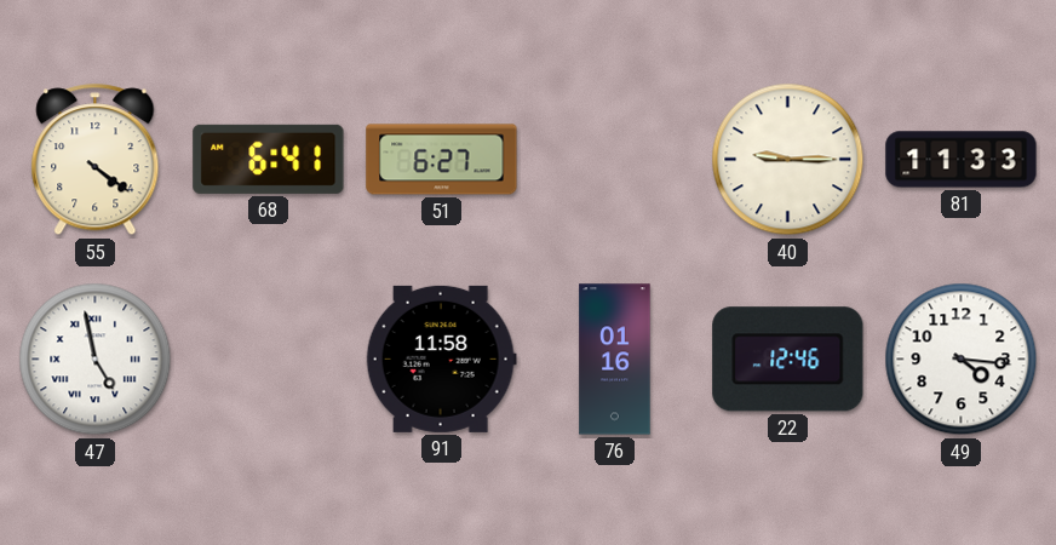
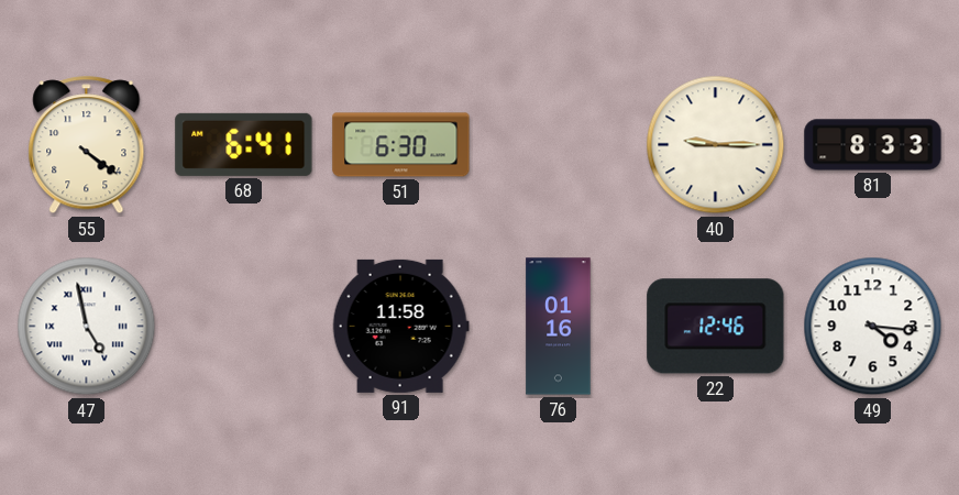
51: 6:27 -> 6:30 (401, 145)
81: 11:33 -> 8:33 (873, 145)
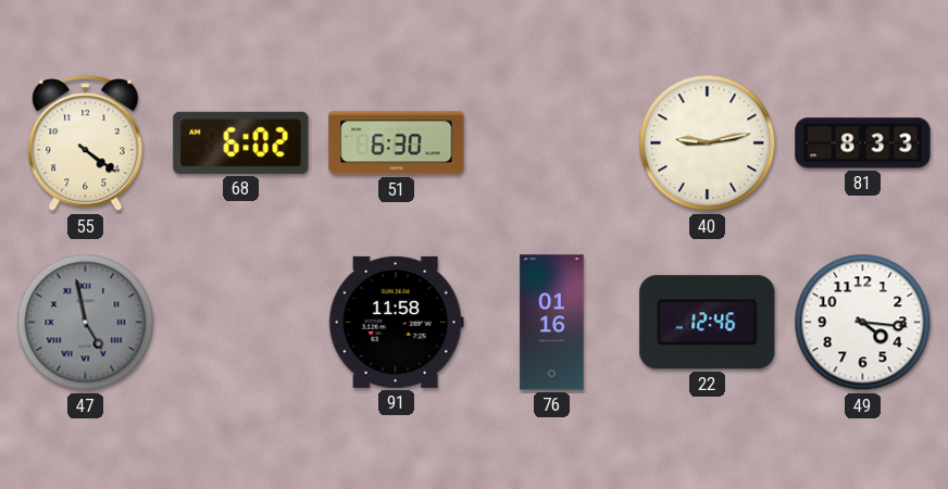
68: 6:41 -> 6:02 (241, 142)
40: 9:15 -> 9:13 (708, 143)
47 dial: white -> grey (86, 323)
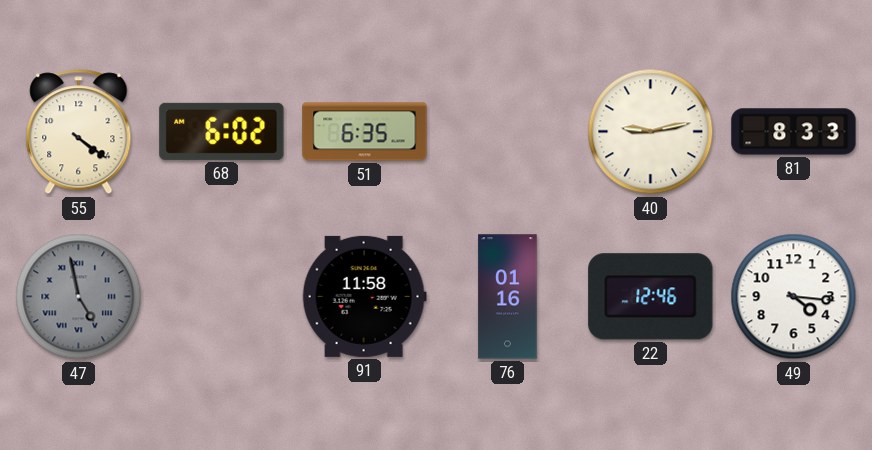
51: 6:30 -> 6:35 (365, 132)
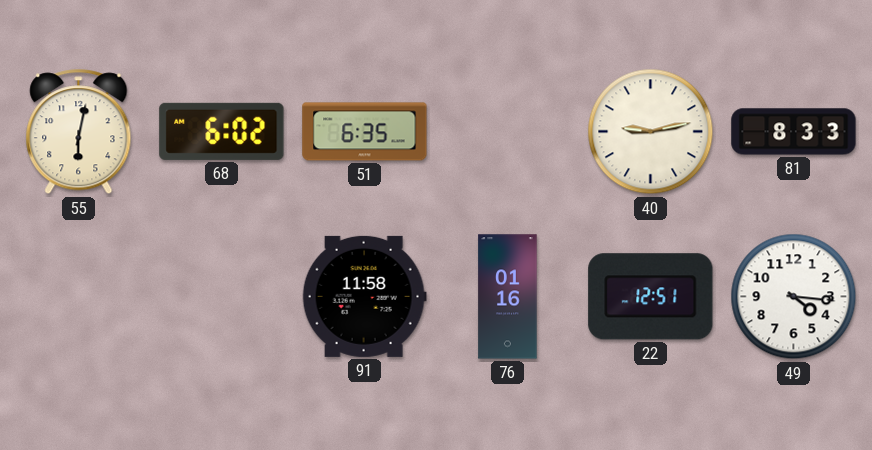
55: 4:21 -> 6:02 (79, 132)
47: 4:58 -> none (79, 297)
22: 12:46 -> 12:51 (651, 297)
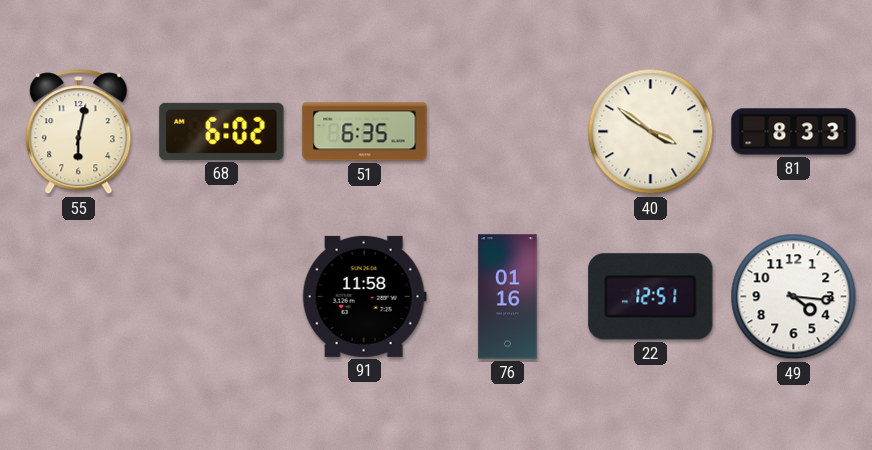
40: 9:13 -> 3:51 (651, 132)
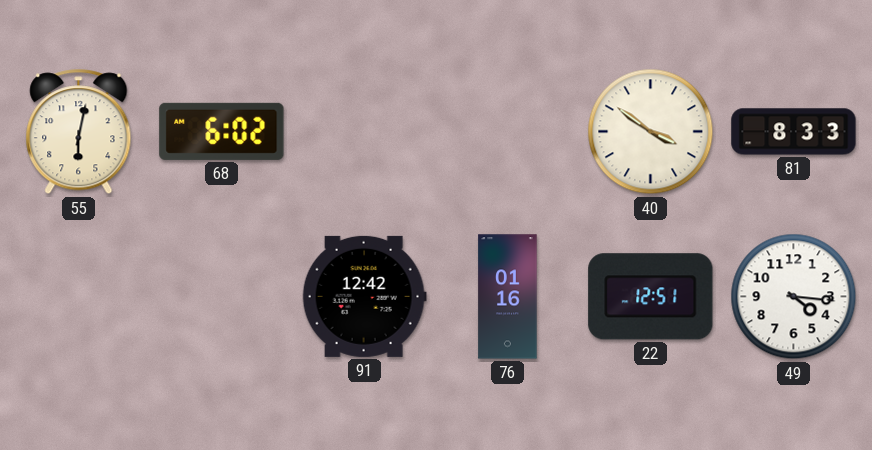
51: 6:35 -> none (365, 132)
91: 11:58 -> 12:42 (364, 296)
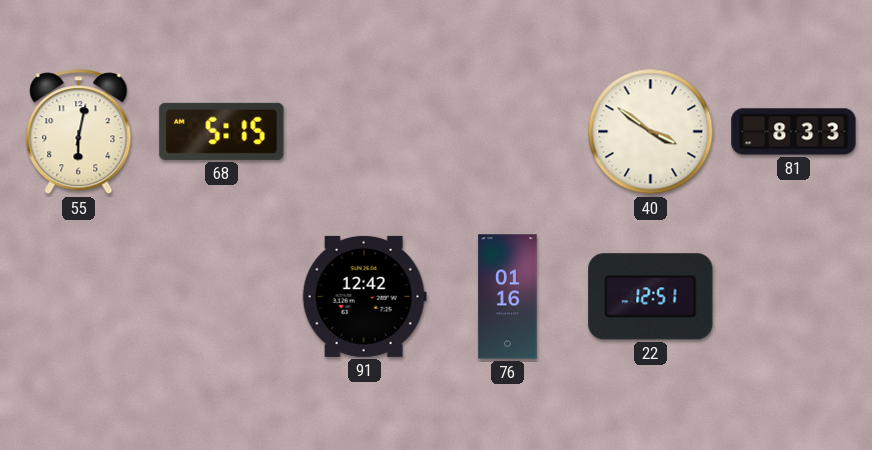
68: 6:02 -> 5:15 (222, 131)
49: 4:16 -> none (794, 297)
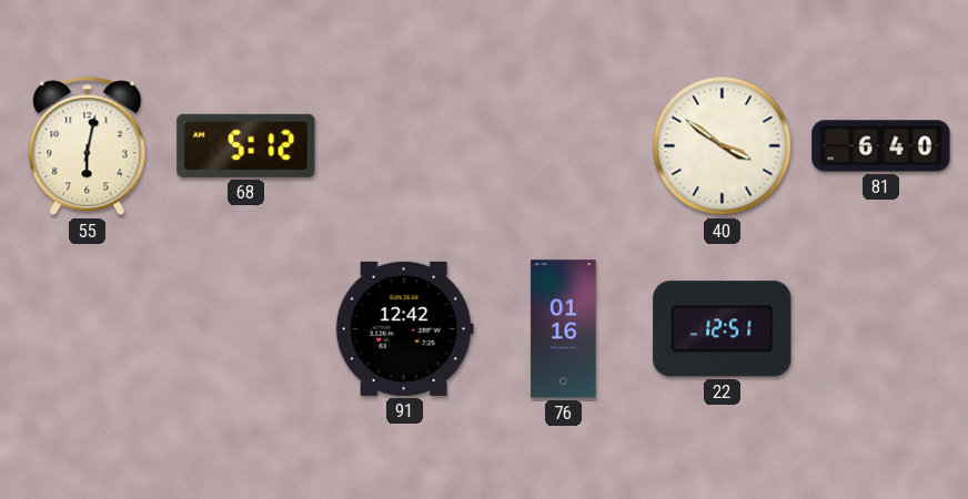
68: 5:15 -> 5:12 (246, 145)
81: 8:33 -> 6:40 (881, 146)
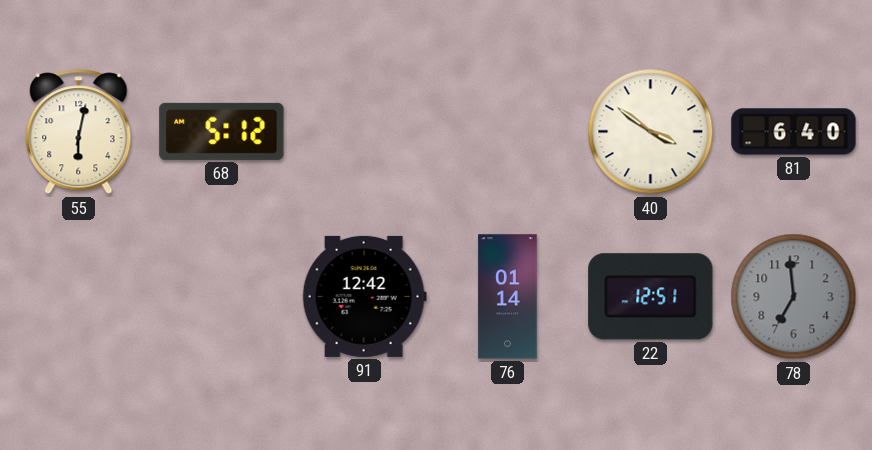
76: 01:16 -> 01:14 (508, 297)
78: none -> 6:59 (794, 297)
